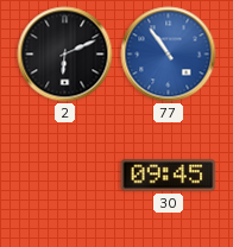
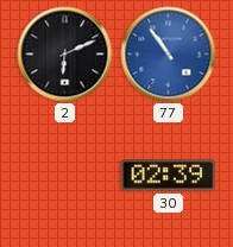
30: 09:45 -> 02:39 (169, 176)
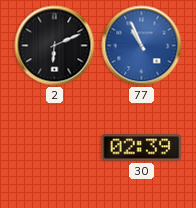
77: 10:54 -> 10:56 (142, 46)
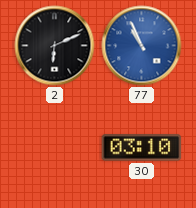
30: 02:39 -> 03:10 (142, 148)
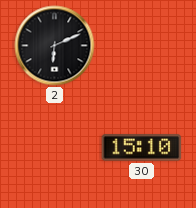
77: 10:56 -> none (142, 46)
30: 03:10 -> 15:10 (142, 148)
